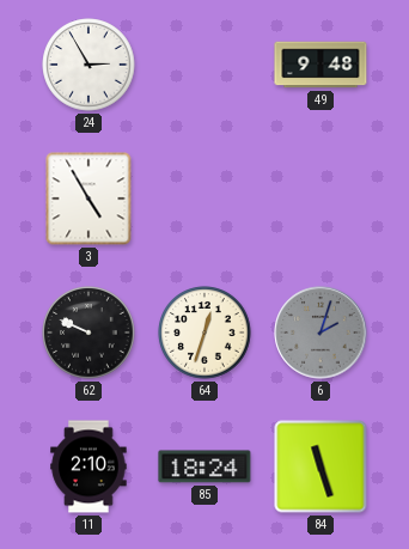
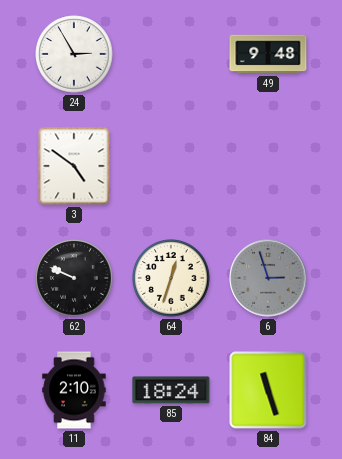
3: 4:55 -> 4:51 (74, 166)
6: 2:03 -> 2:57 (268, 278)
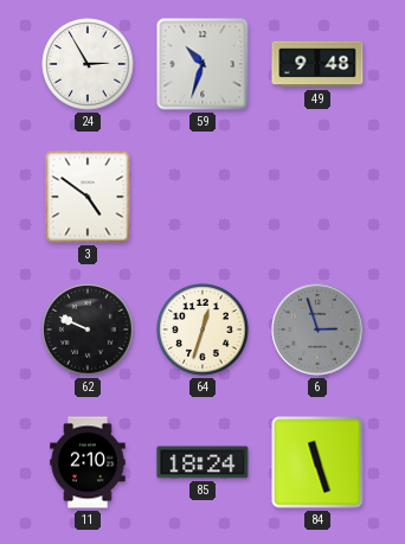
59: none -> 10:33 (202, 64)
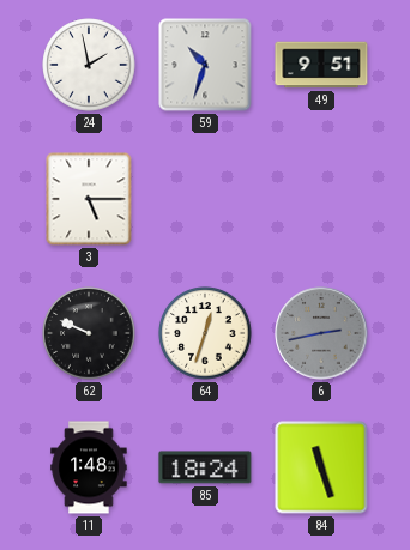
24: 2:55 -> 1:58 (89, 65)
49: 9:48 -> 9:51 (321, 65)
3: 4:51 -> 5:15 (89, 199)
6: 2:57 -> 2:43 (321, 333)
11: 2:10 -> 1:48 (89, 467)
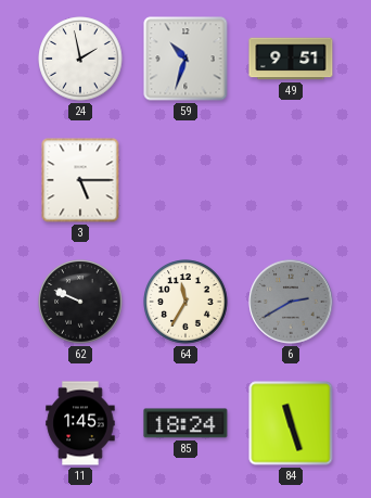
64: 12:33 -> 11:35 (185, 302)
6: 2:43 -> 2:40 (291, 302)
11: 1:48 -> 1:45 (80, 423)
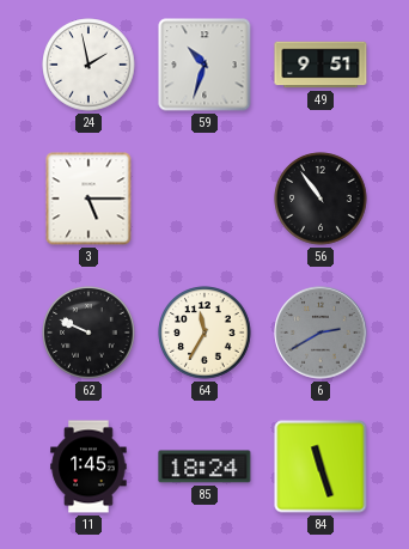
56: none -> 10:54 (321, 199)
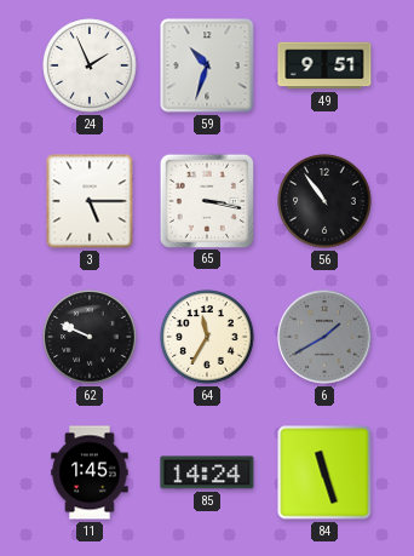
24: 1:58 -> 1:56 (90, 65)
65: none -> 3:17 (206, 200)
6: 2:40 -> 1:40 (324, 337)
85: 18:24 -> 14:24 (207, 472)
